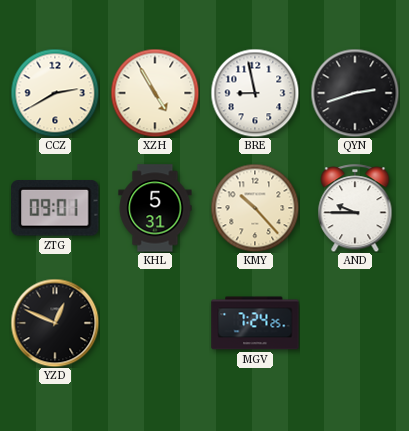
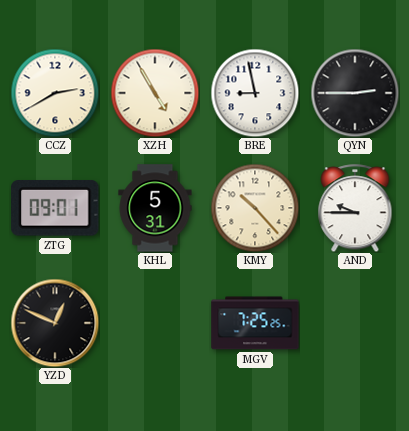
QYN: 2:42 -> 2:45 (355, 93)
MGV: 7:24 -> 7:25 (255, 323)
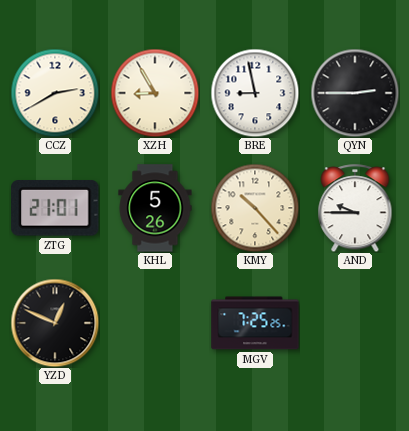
XZH: 4:55 -> 8:55 (155, 93)
ZTG: 09:01 -> 21:01 (55, 208)
KHL: 5:31 -> 5:26 (155, 208)
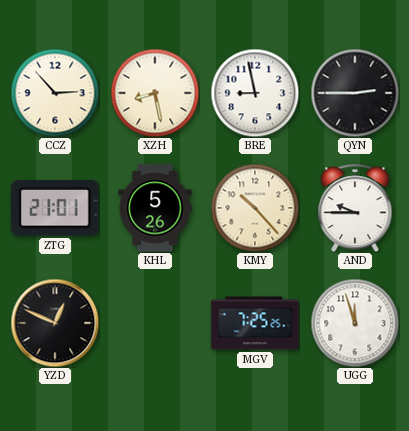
CCZ: 2:40 -> 2:53 (55, 93)
XZH: 8:55 -> 8:28 (155, 93)
UGG: none -> 11:57 (355, 323)
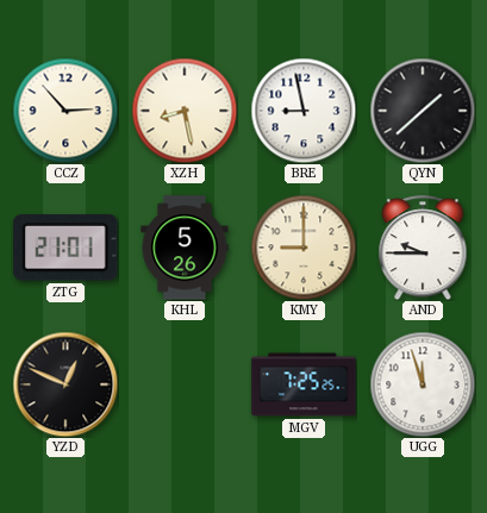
QYN: 2:45 -> 1:38 (423, 111)
KMY: 10:23 -> 9:00 (304, 248)
